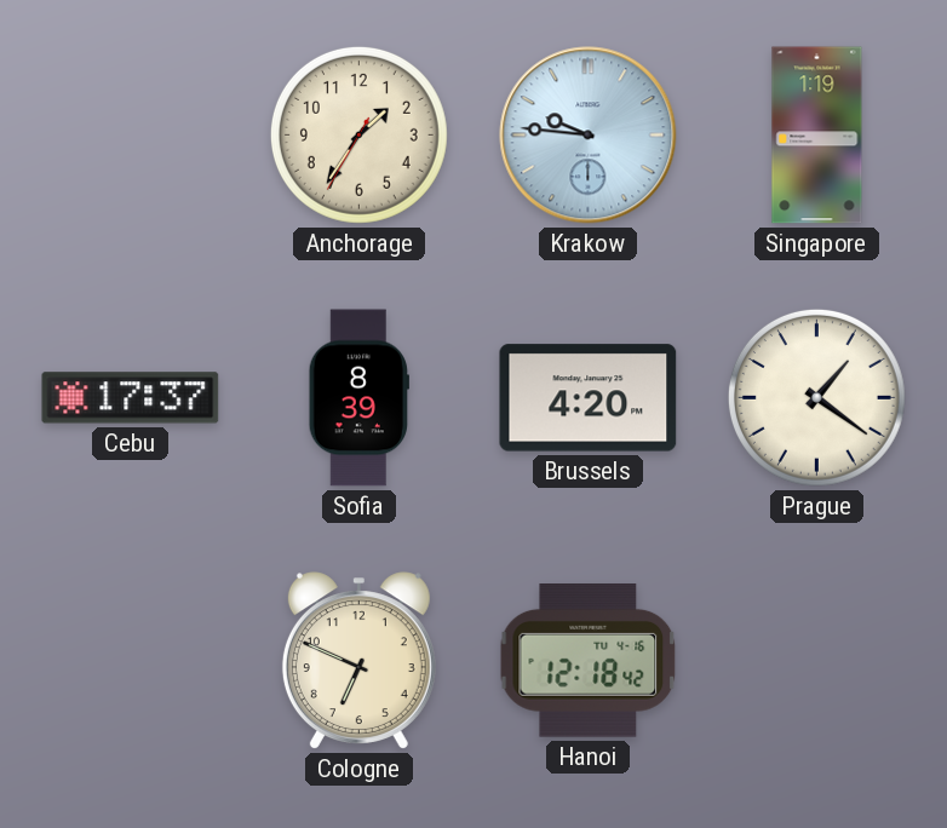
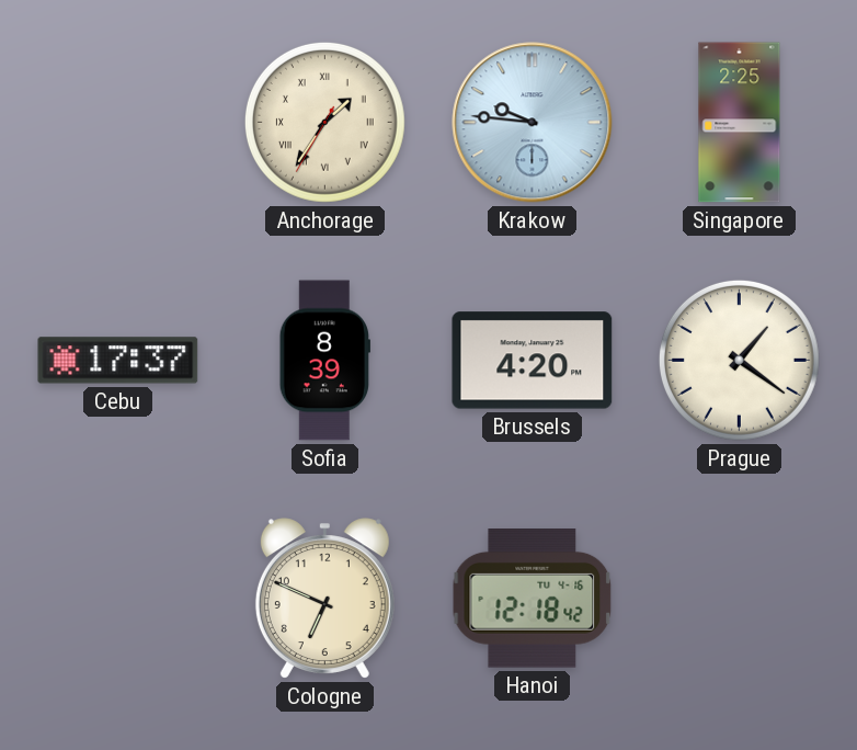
Anchorage numerals: Arabic -> Roman (324, 122)
Singapore: 1:19 -> 2:25 (740, 123)
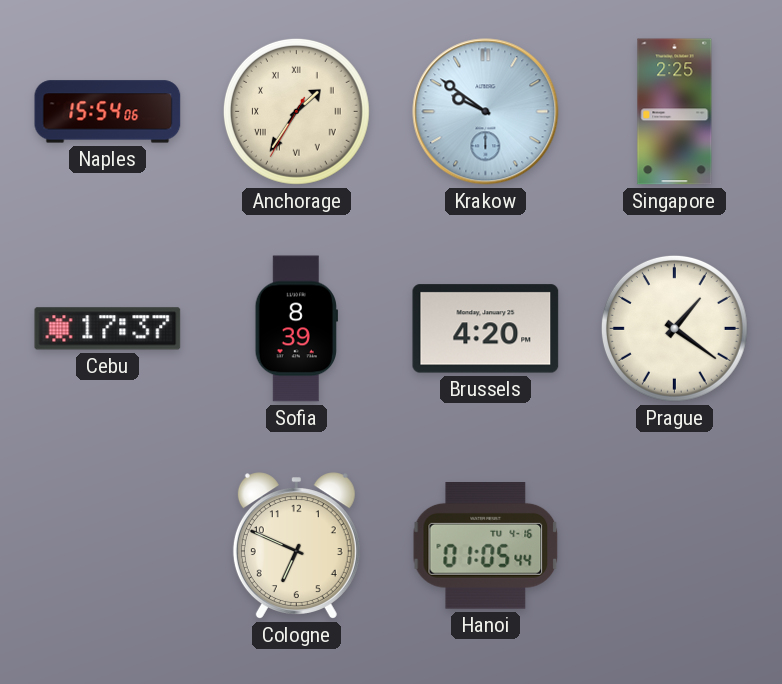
Naples: none -> 15:54 (108, 112)
Krakow: 9:46 -> 9:51 (486, 112)
Hanoi: 12:18 -> 01:05 (486, 546)
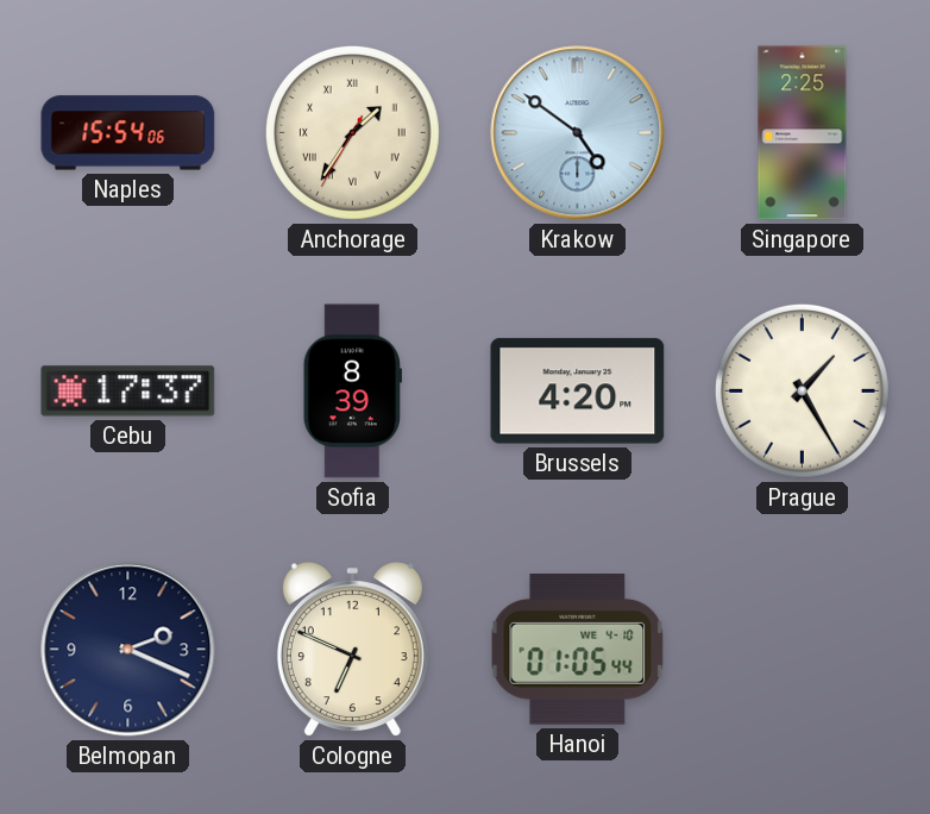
Krakow: 9:51 -> 4:51 (578, 133)
Prague: 1:21 -> 1:25 (802, 390)
Belmopan: none -> 2:19 (128, 650)
Hanoi date: TU 4-16 -> WE 4-10 (578, 650)
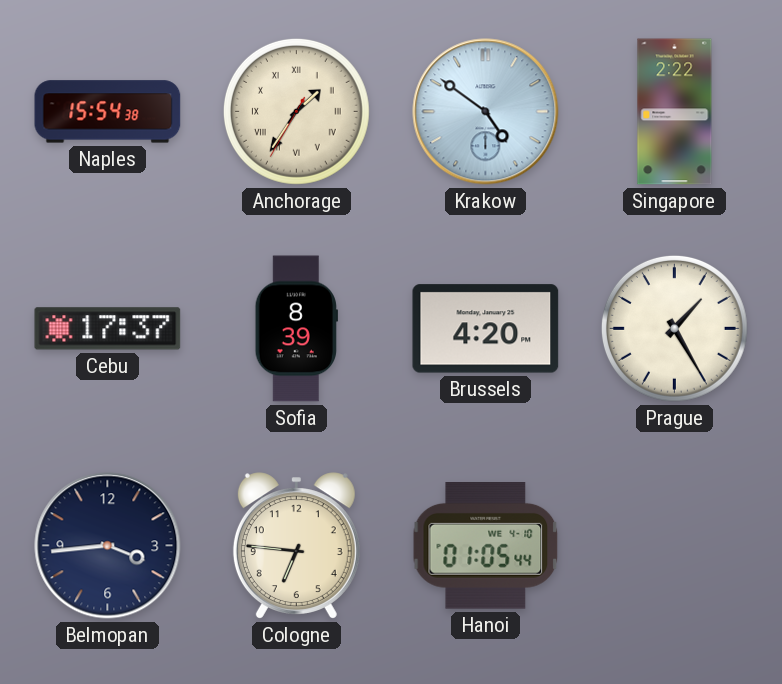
Naples: 15:54:06 -> 15:54:38 (108, 112)
Singapore: 2:25 -> 2:22 (675, 112)
Belmopan: 2:19 -> 3:44 (108, 546)
Cologne: 6:49 -> 6:46 (296, 546)
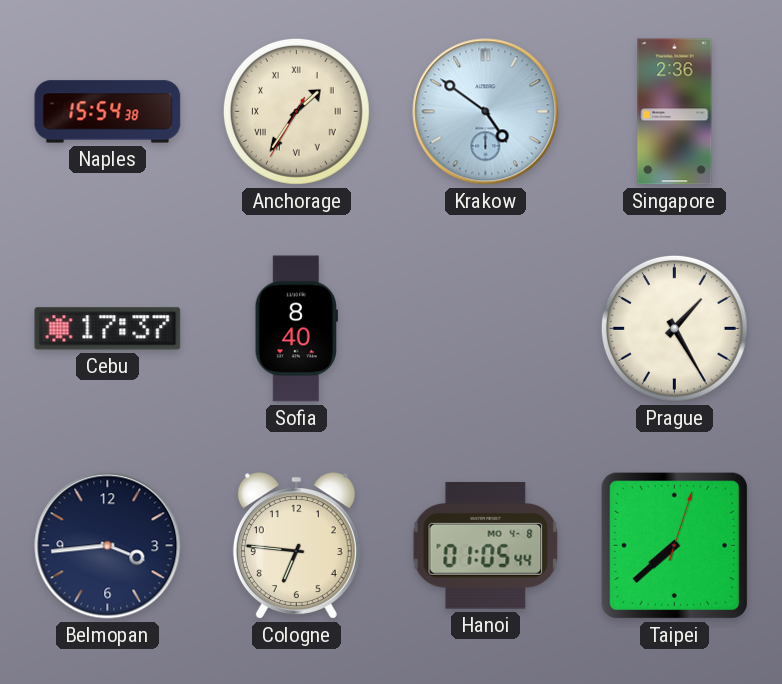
Singapore: 2:22 -> 2:36 (675, 112)
Sofia: 8:39 -> 8:40 (296, 329)
Brussels: 4:20 -> none (486, 329)
Hanoi date: WE 4-10 -> MO 4-8 (486, 546)
Taipei: none -> 7:38 (674, 545)
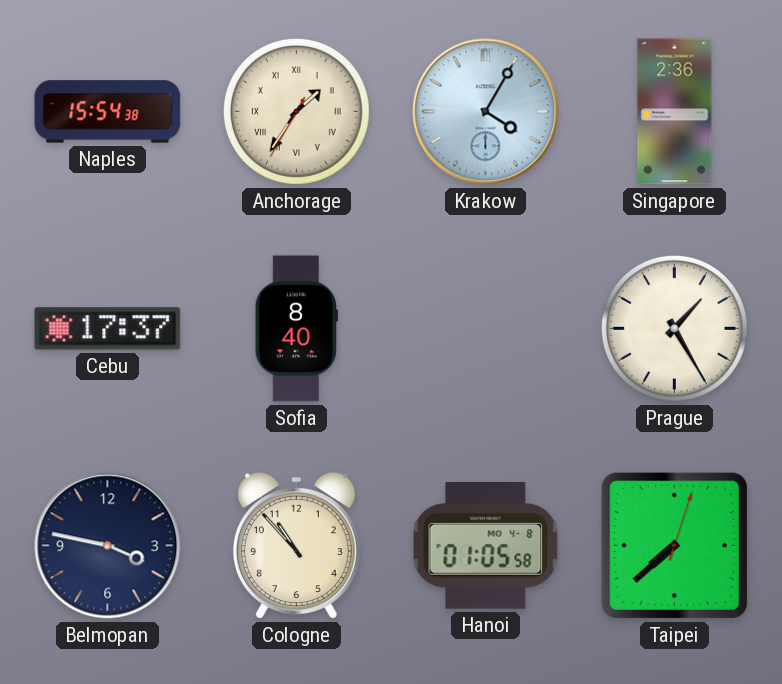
Krakow: 4:51 -> 4:05 (486, 112)
Belmopan: 3:44 -> 3:47 (108, 546)
Cologne: 6:46 -> 10:53 (296, 546)
Hanoi: 01:05:44 -> 01:05:58 (486, 546)
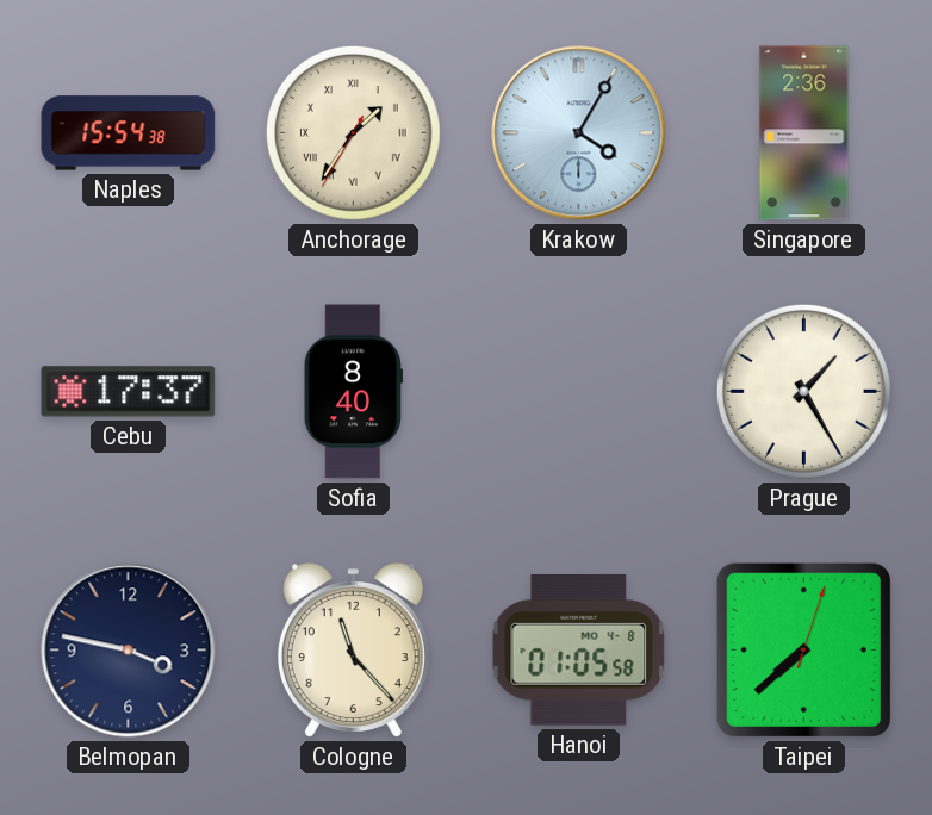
Cologne: 10:53 -> 11:23 (353, 651)
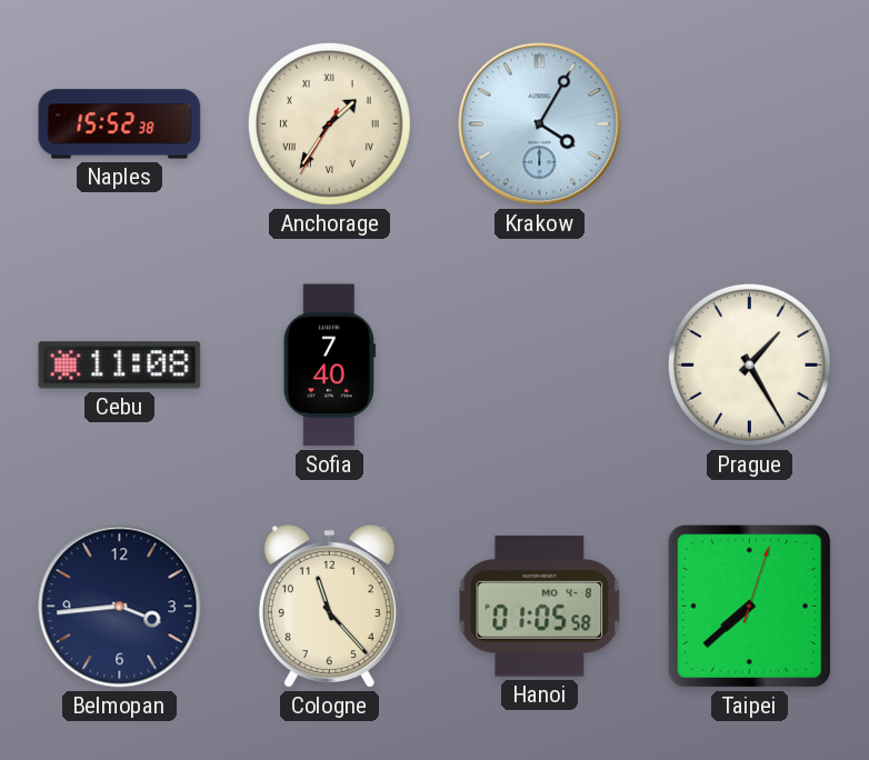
Naples: 15:54 -> 15:52 (120, 124)
Singapore: 2:36 -> none (804, 133)
Cebu: 17:37 -> 11:08 (120, 366)
Sofia: 8:40 -> 7:40 (329, 366)
Belmopan: 3:47 -> 3:44 (120, 607)
